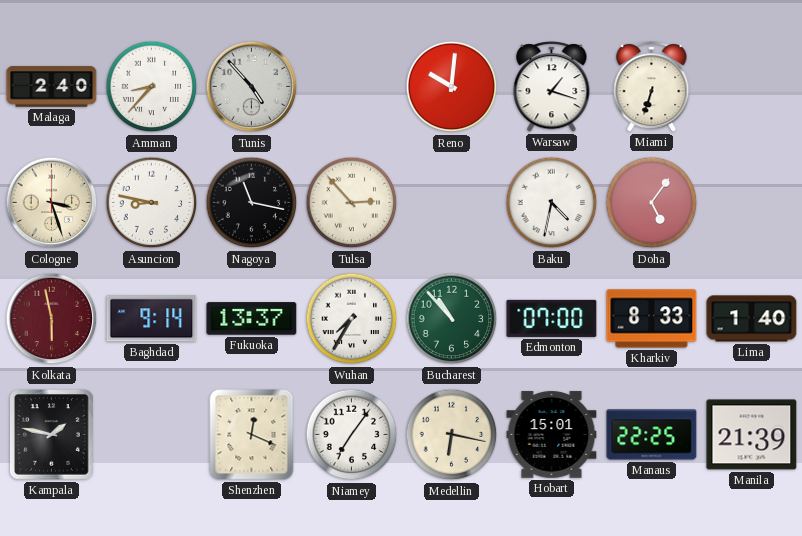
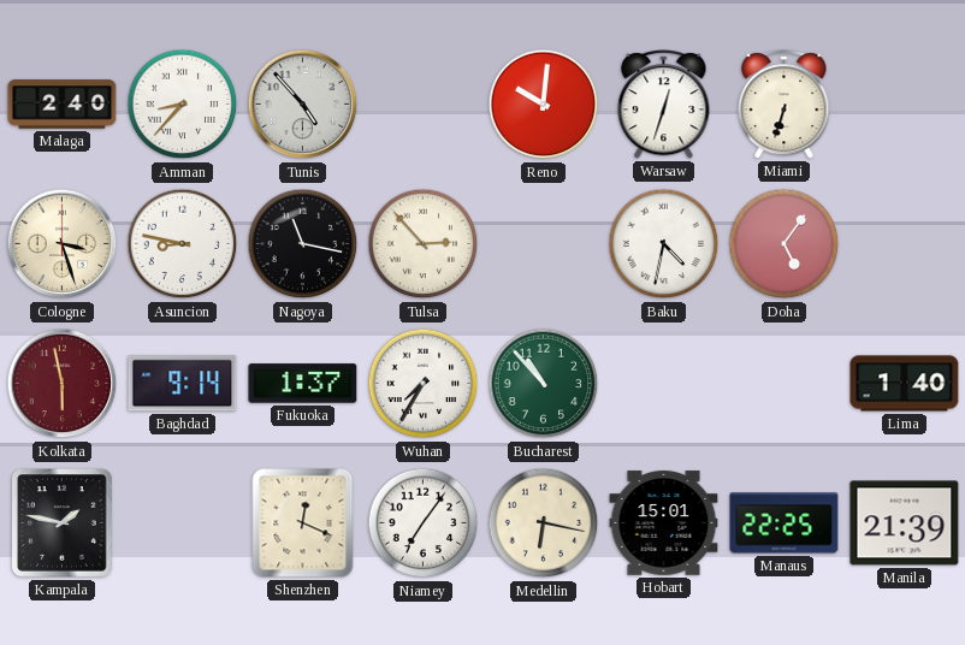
Warsaw: 1:18 -> 12:33 (664, 105)
Fukuoka: 13:37 -> 1:37 (303, 384)
Edmonton: 07:00 -> none (552, 318)
Kharkiv: 8:33 -> none (652, 319)
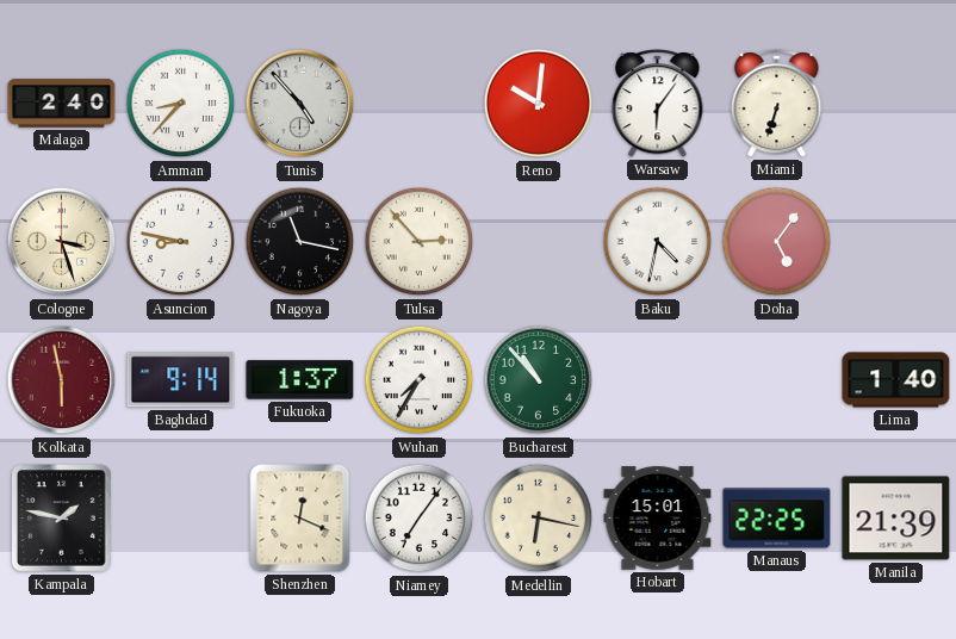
Warsaw: 12:33 -> 6:06 (658, 104)
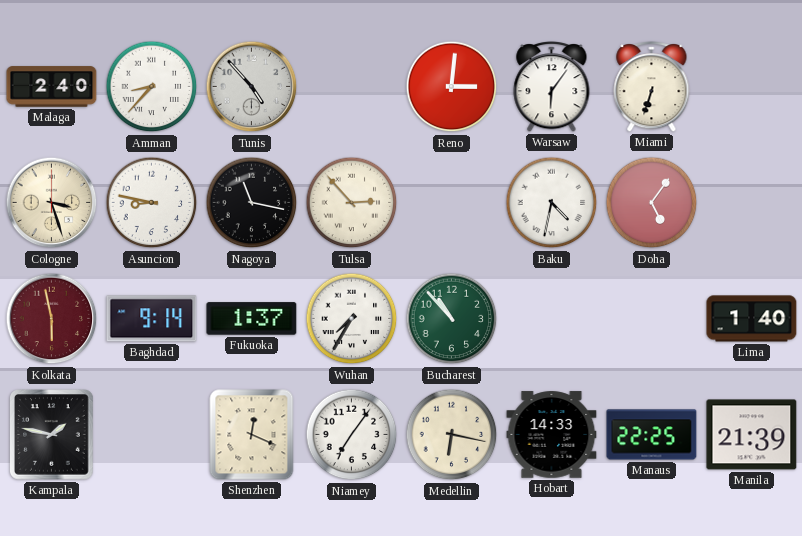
Reno: 10:01 -> 3:01 (452, 87)
Hobart: 15:01 -> 14:33 (552, 435)
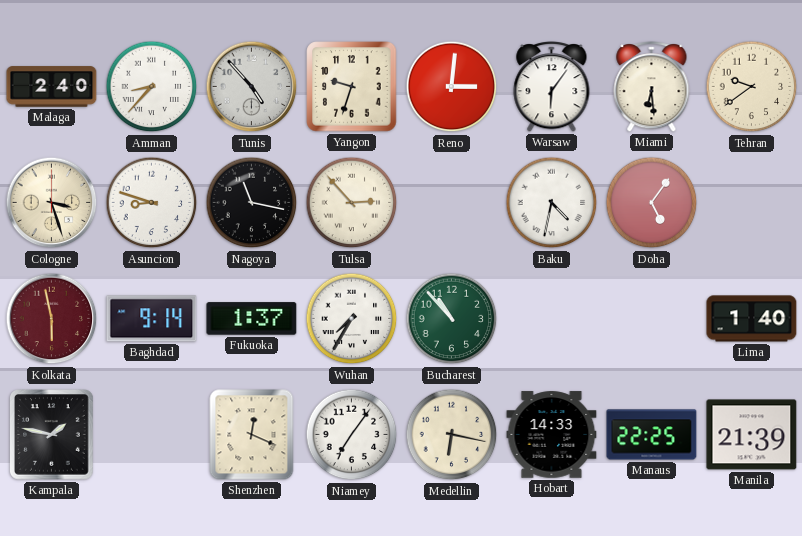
Yangon: none -> 9:33 (352, 87)
Miami: 6:33 -> 6:29 (652, 87)
Tehran: none -> 9:39 (752, 87)
Asuncion: 8:47 -> 8:48 (152, 203)
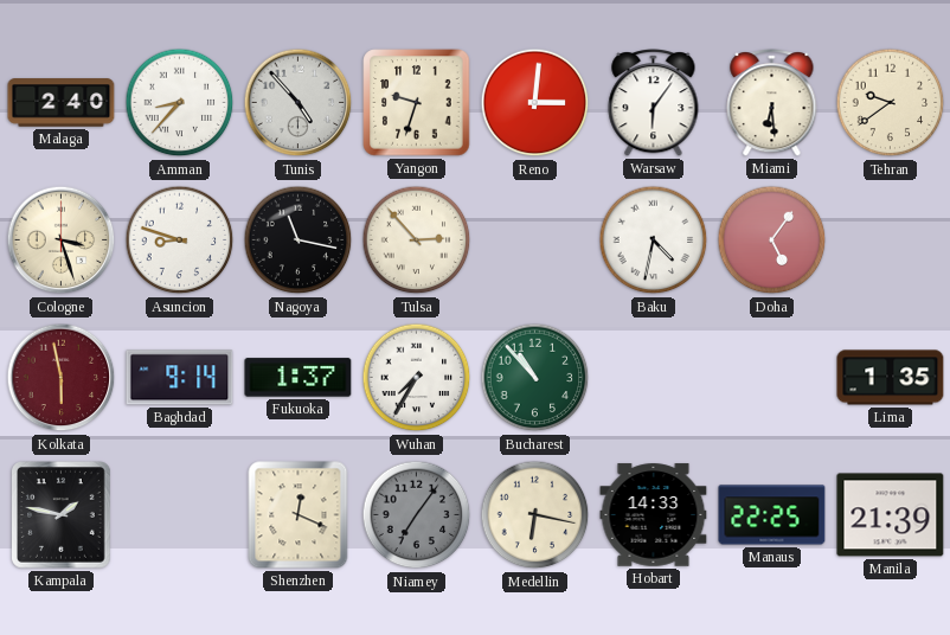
Lima: 1:40 -> 1:35 (891, 378)
Niamey dial: white -> grey (417, 515)
